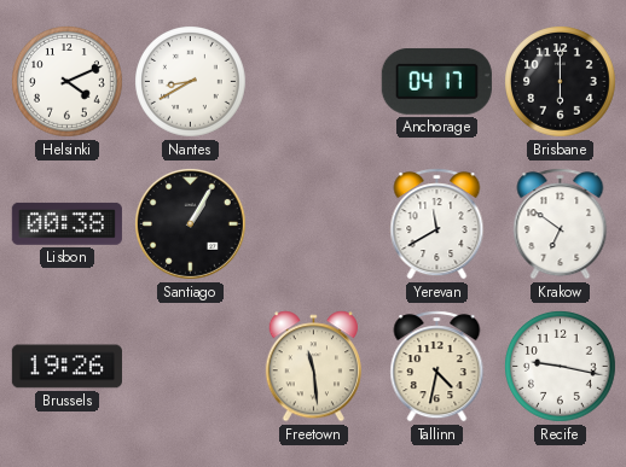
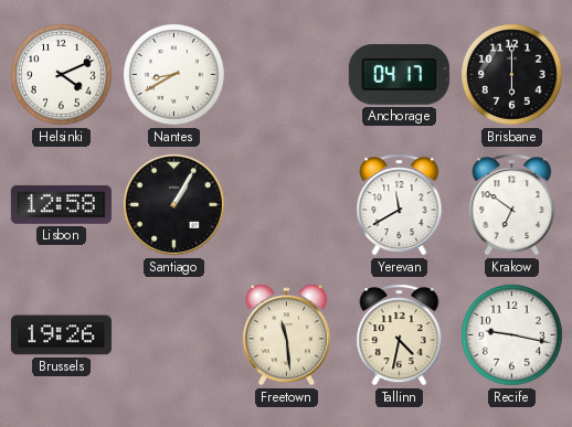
Lisbon: 00:38 -> 12:58 (61, 204)
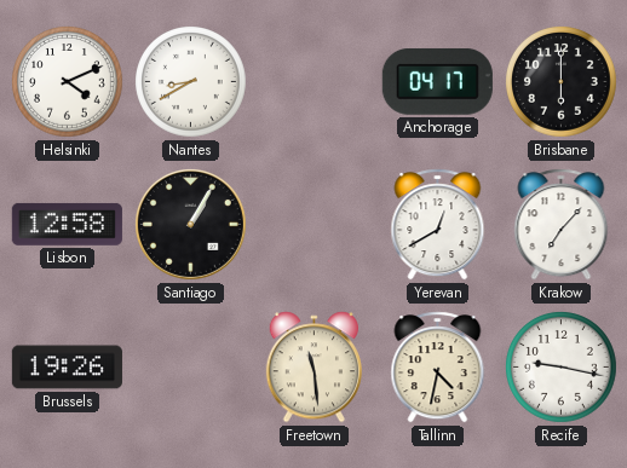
Yerevan: 11:40 -> 12:40 (438, 225)
Krakow: 6:51 -> 7:07 (562, 225)
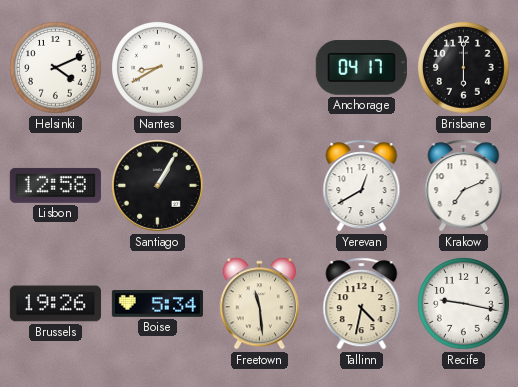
Krakow: 7:07 -> 7:11 (464, 186)
Boise: none -> 5:34 (157, 304)
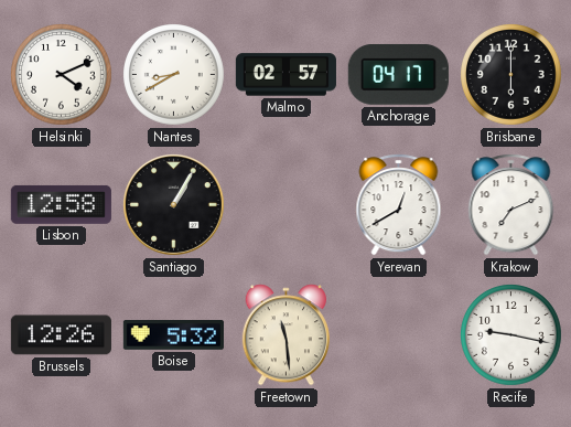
Malmo: none -> 02:57 (285, 75)
Brussels: 19:26 -> 12:26 (61, 335)
Boise: 5:34 -> 5:32 (173, 335)
Tallinn: 4:32 -> none (362, 304)
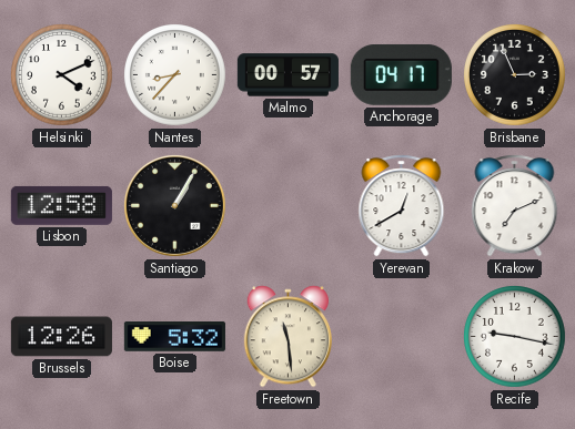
Nantes: 8:40 -> 8:37 (175, 75)
Malmo: 02:57 -> 00:57 (287, 75)
Brisbane: 6:00 -> 2:56 (515, 75)
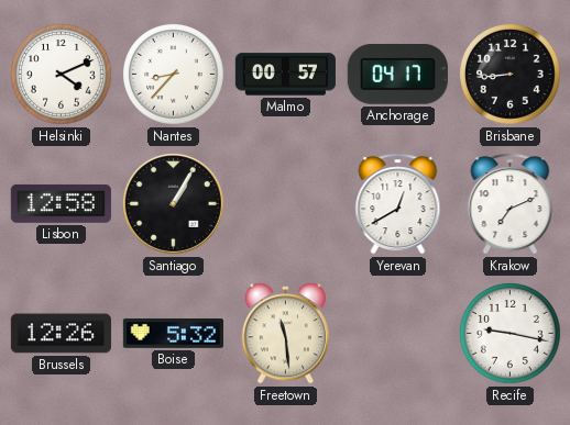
Brisbane: 2:56 -> 8:44 (511, 75)
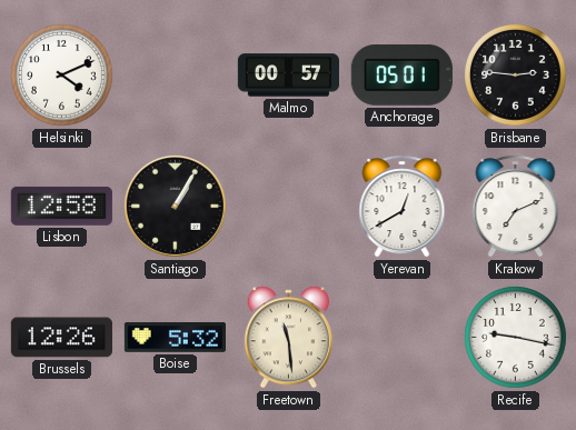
Nantes: 8:37 -> none (174, 75)
Anchorage: 04:17 -> 05:01 (401, 74)
Brisbane: 8:44 -> 2:46 (516, 76)
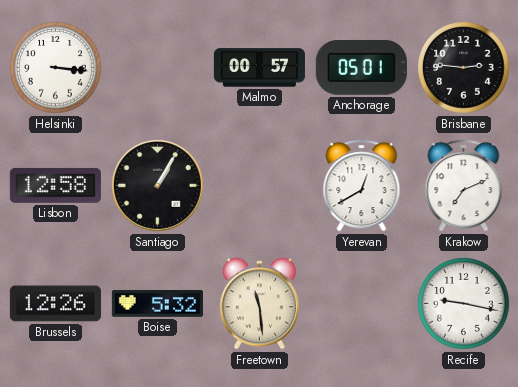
Helsinki: 4:11 -> 3:16 (56, 68)
